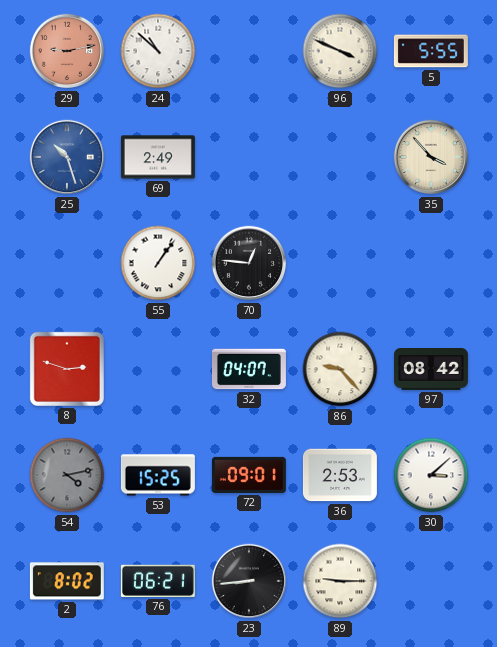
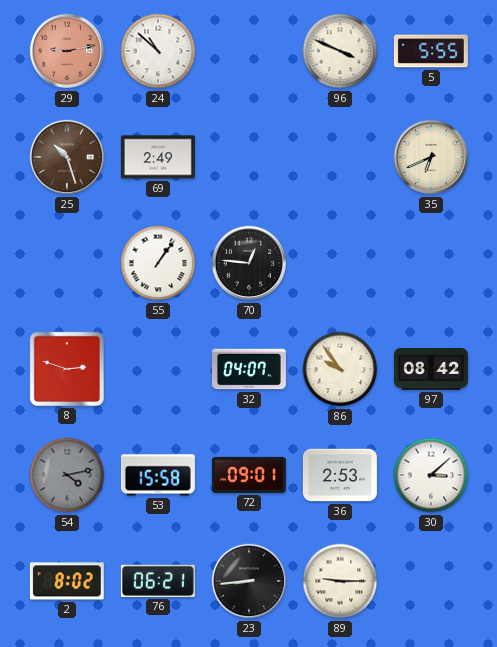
25 dial: blue -> brown (67, 157)
35: 3:53 -> 6:41 (431, 157)
86: 9:23 -> 9:54 (340, 369)
53: 15:25 -> 15:58 (158, 475)
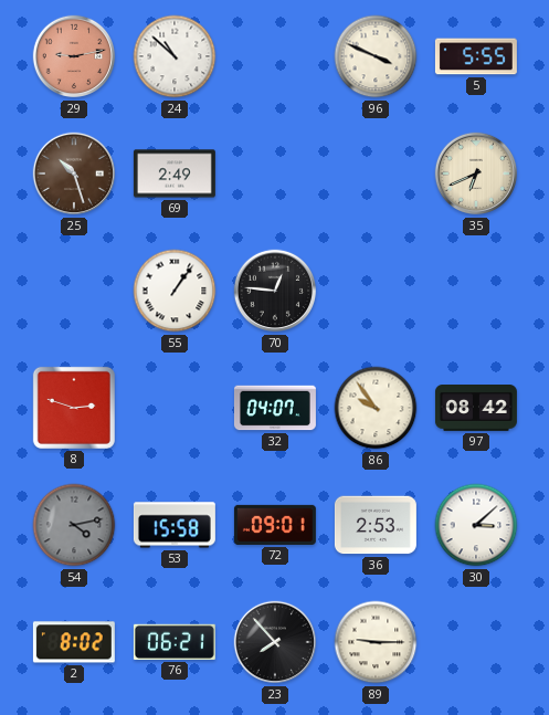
23: 8:44 -> 7:53 (275, 642)
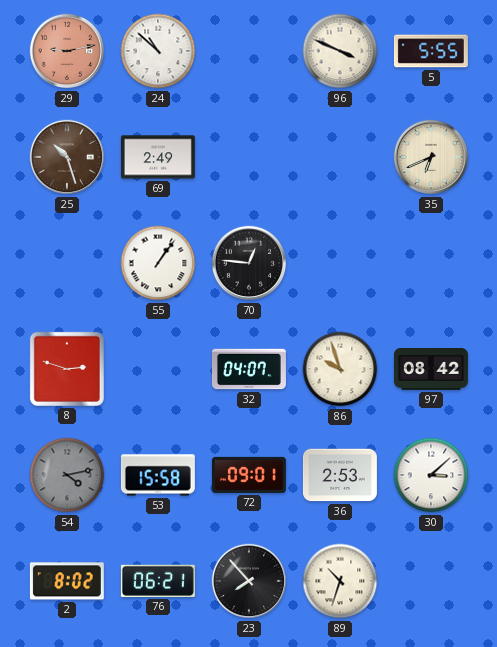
86: 9:54 -> 9:57 (340, 369)
89: 9:15 -> 10:33 (340, 581)
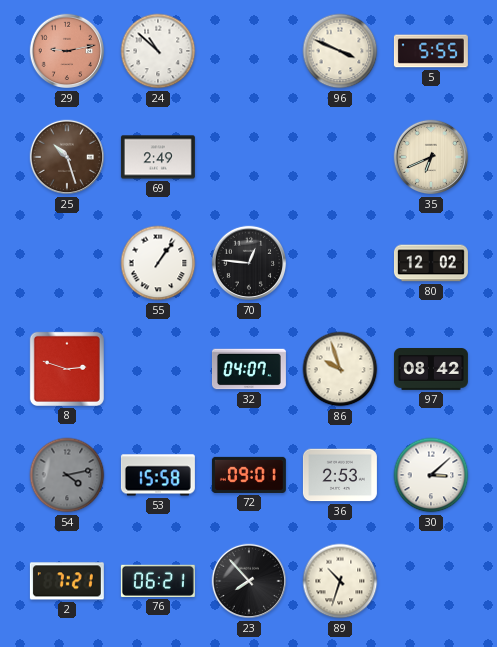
80: none -> 12:02 (431, 263)
2: 8:02 -> 7:21 (67, 581)
